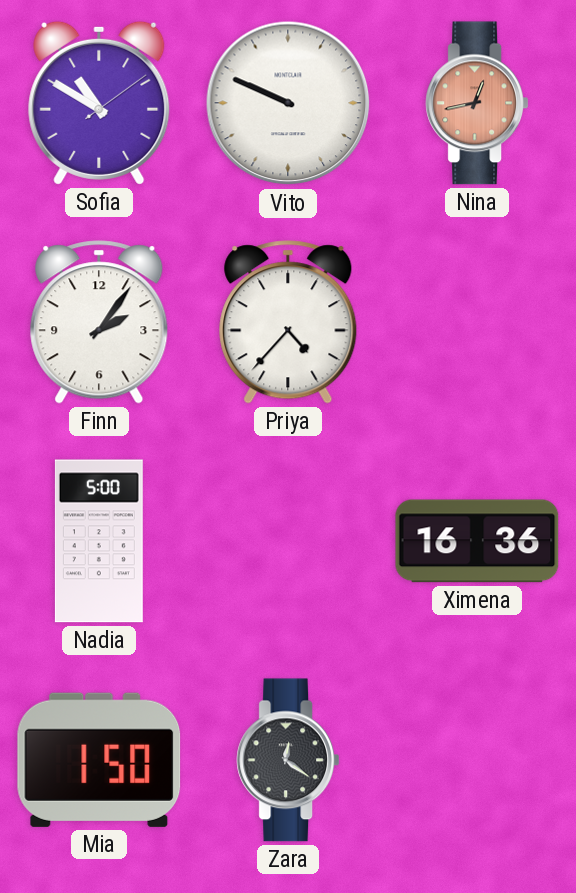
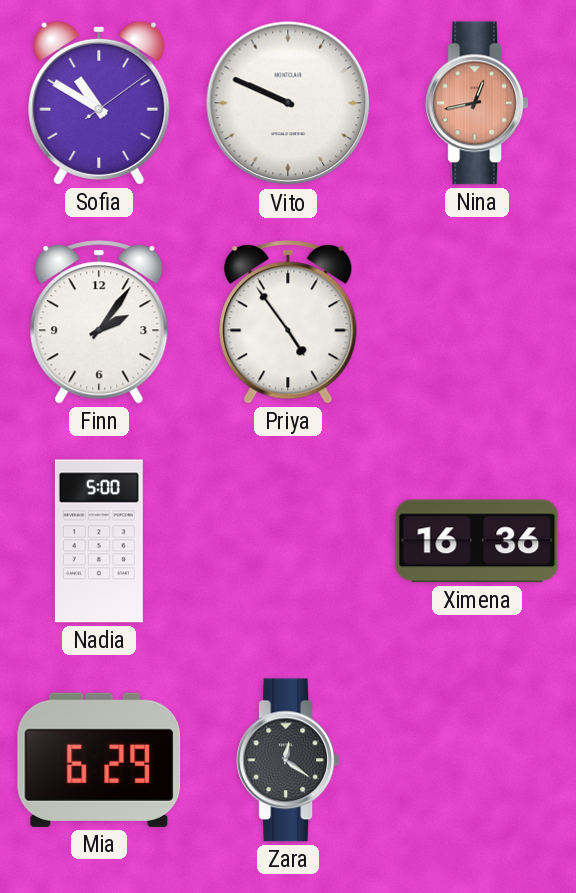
Priya: 4:37 -> 4:54 (288, 322)
Mia: 1:50 -> 6:29 (99, 760)
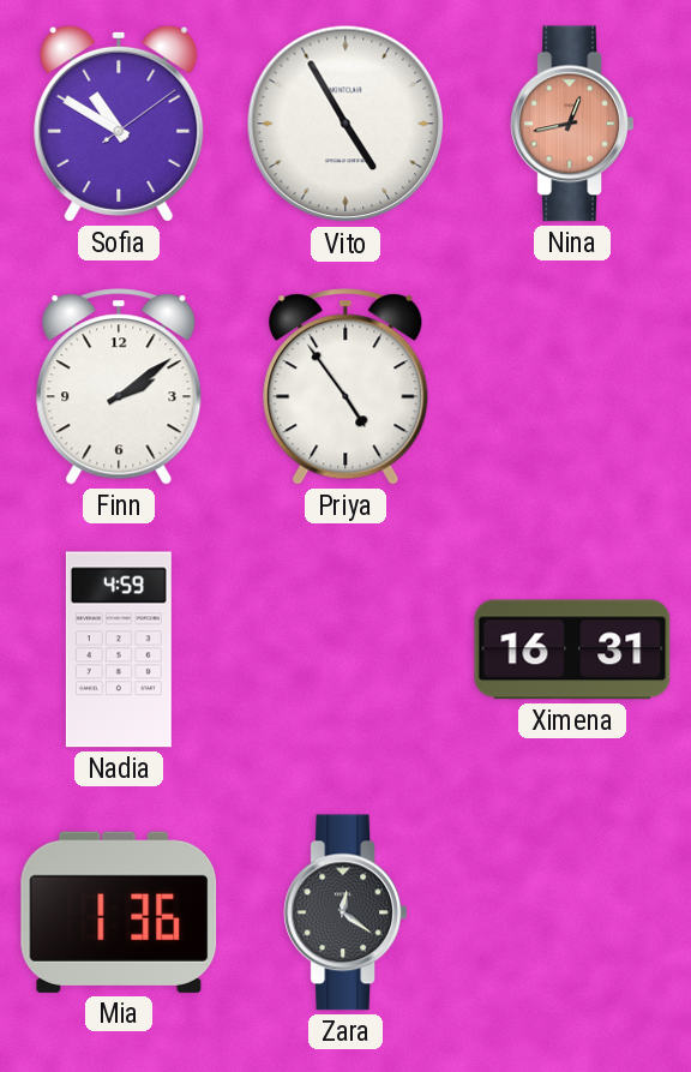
Vito: 9:49 -> 4:55 (345, 124)
Finn: 2:06 -> 2:09 (119, 387)
Nadia: 5:00 -> 4:59 (119, 649)
Ximena: 16:36 -> 16:31 (572, 649)
Mia: 6:29 -> 1:36 (119, 912)
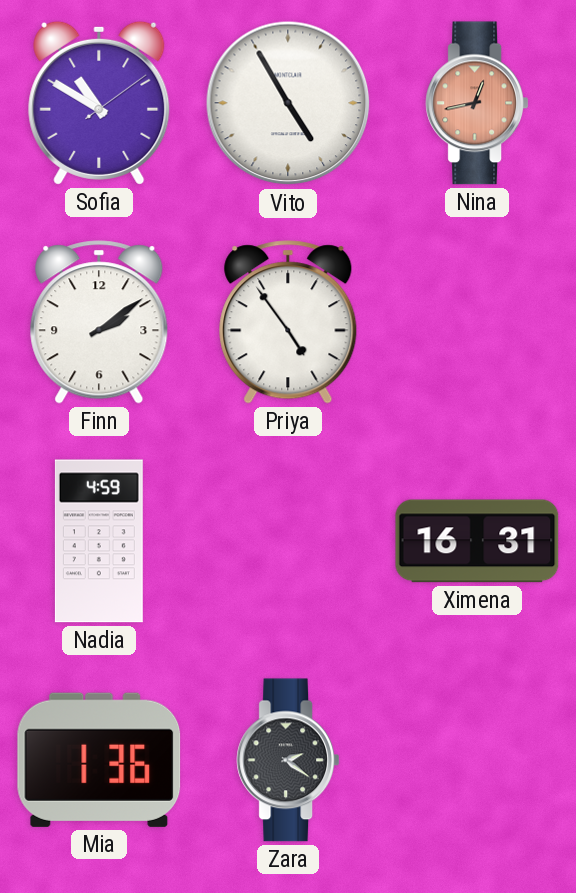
Zara: 12:21 -> 2:21 (288, 760)
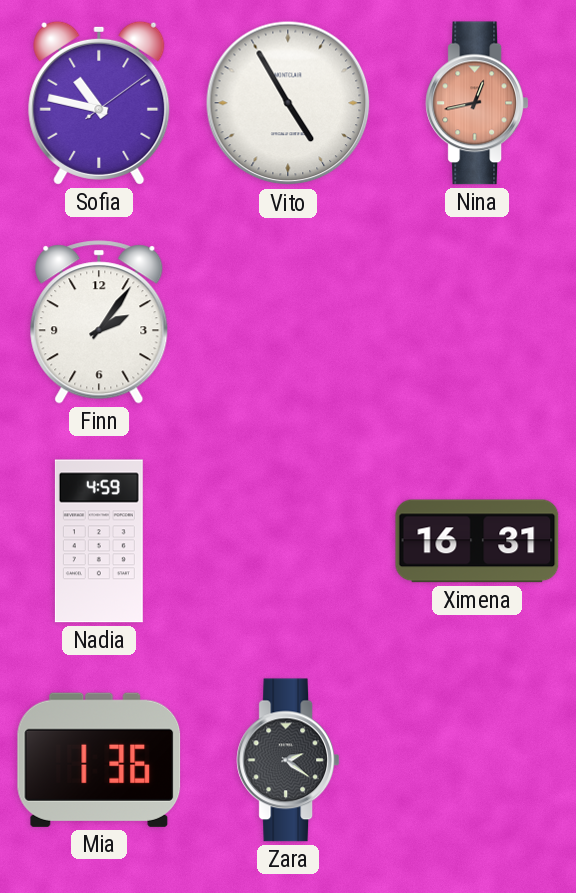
Sofia: 10:50 -> 10:47 (99, 103)
Finn: 2:09 -> 2:06 (99, 322)
Priya: 4:54 -> none (288, 322)
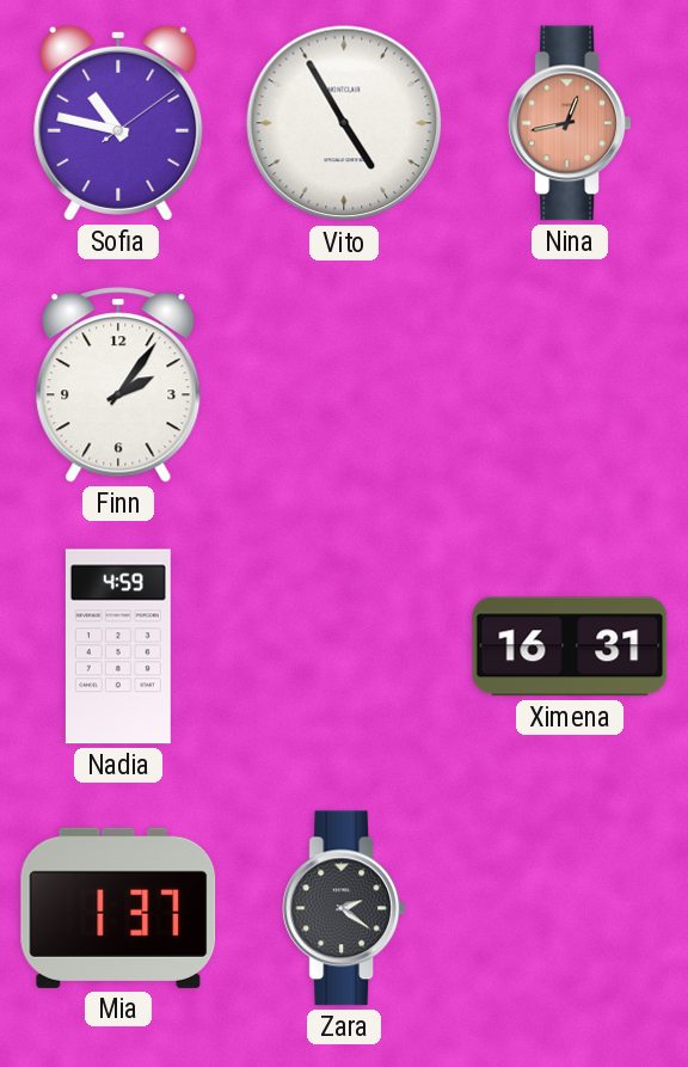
Mia: 1:36 -> 1:37 (118, 908)
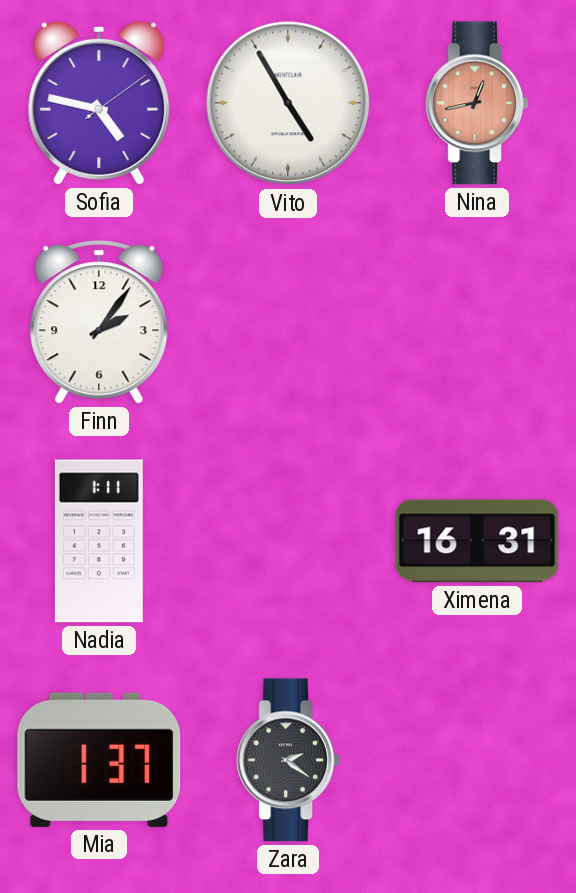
Sofia: 10:47 -> 4:47 (99, 103)
Nadia: 4:59 -> 1:11 (99, 541)
